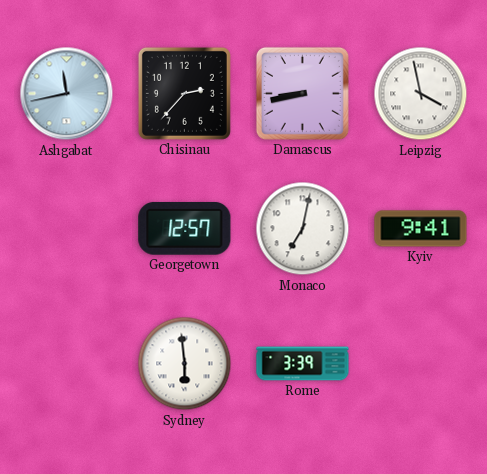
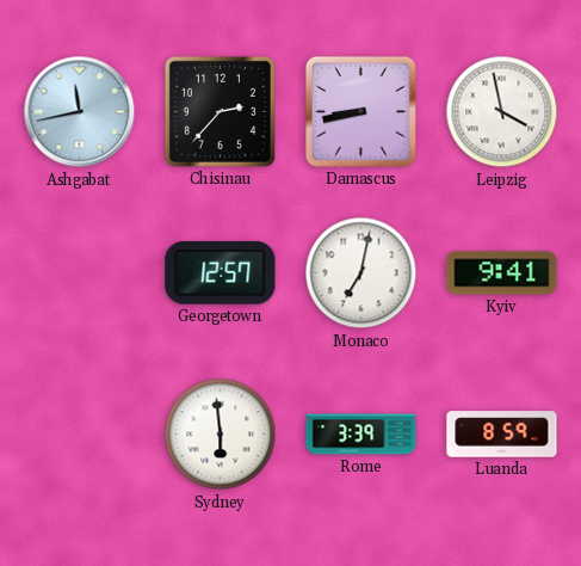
Luanda: none -> 8:59 (502, 435)
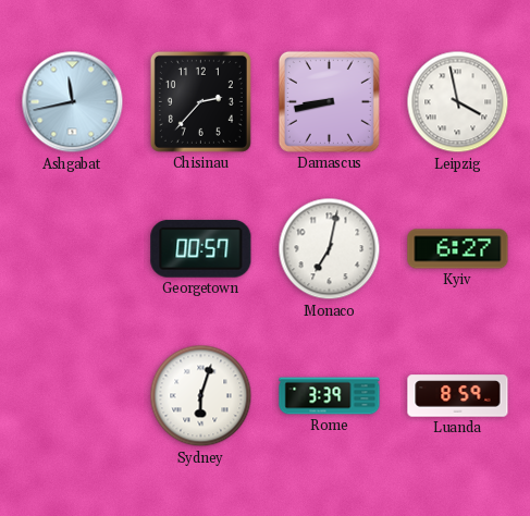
Georgetown: 12:57 -> 00:57 (201, 249)
Kyiv: 9:41 -> 6:27 (458, 249)
Sydney: 5:59 -> 6:03 (201, 396)
